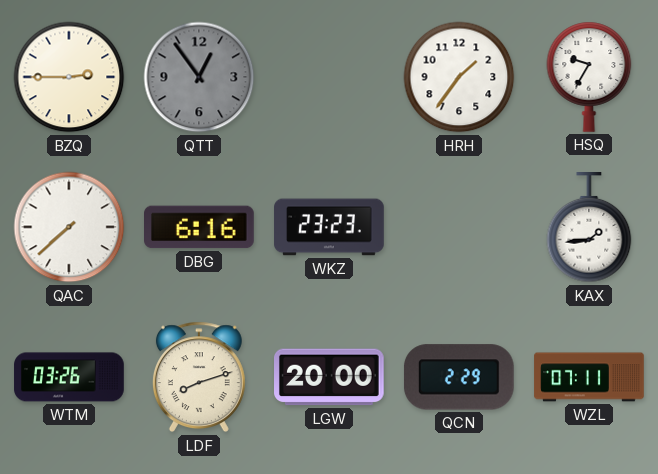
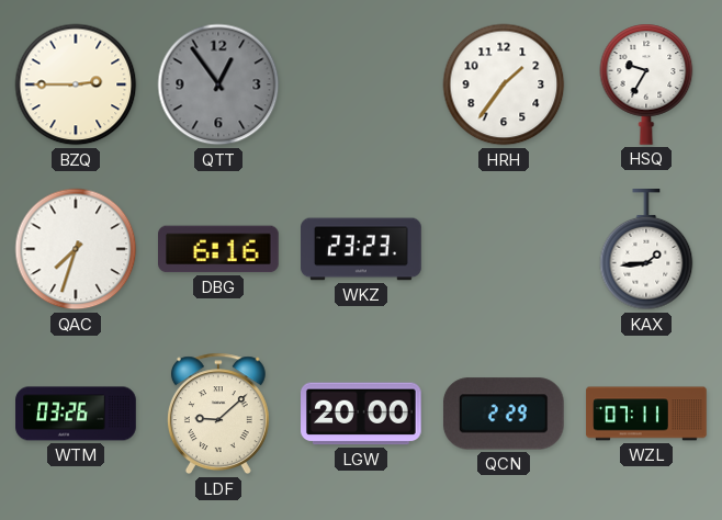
QAC: 7:38 -> 7:33 (76, 249)
LDF: 8:12 -> 9:08 (218, 414)
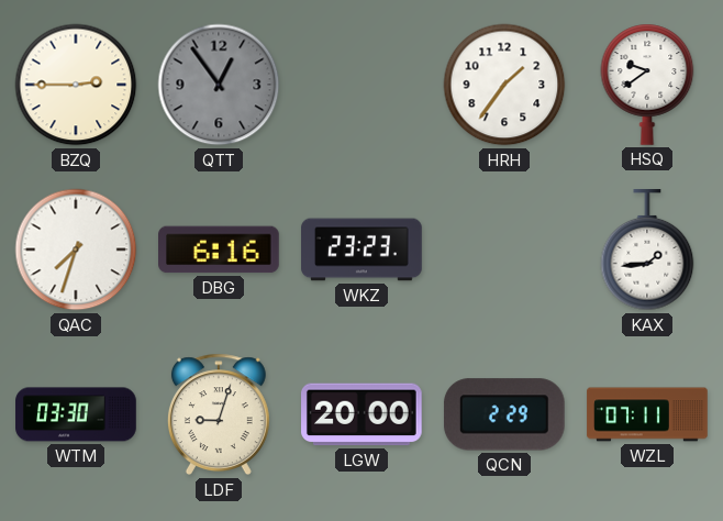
HSQ: 9:35 -> 9:39 (647, 85)
WTM: 03:26 -> 03:30 (76, 414)
LDF: 9:08 -> 9:03 (219, 414)
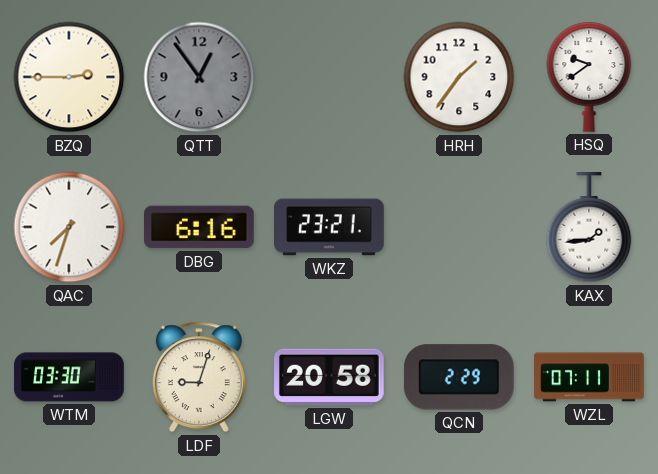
WKZ: 23:23 -> 23:21 (329, 227)
LGW: 20:00 -> 20:58 (330, 377)
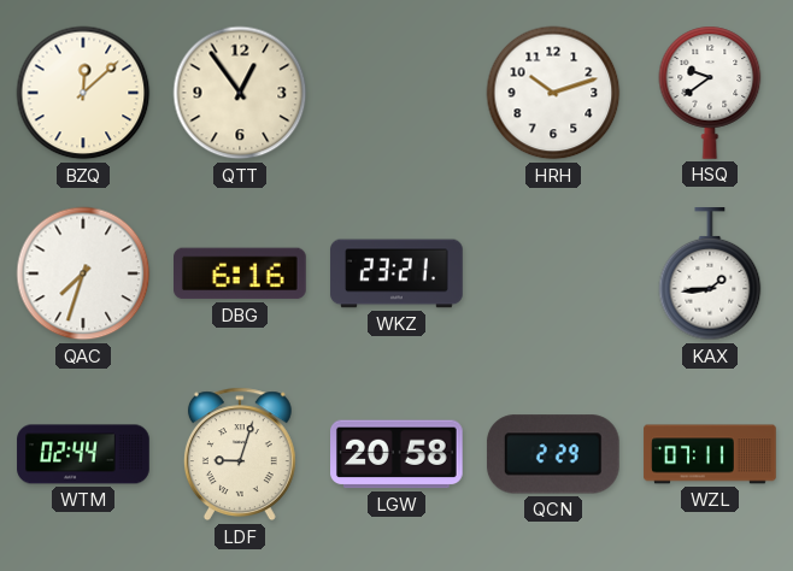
BZQ: 2:45 -> 12:08 (83, 93)
QTT dial: grey -> cream (240, 93)
HRH: 1:36 -> 10:12 (553, 93)
WTM: 03:30 -> 02:44 (83, 454)
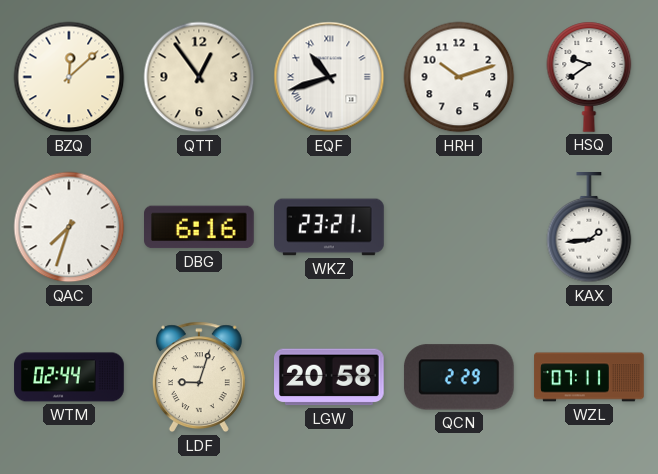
EQF: none -> 10:42 (329, 77)
